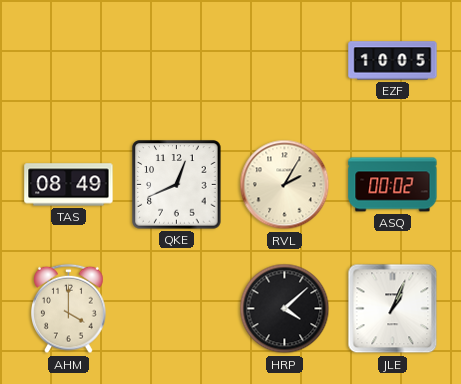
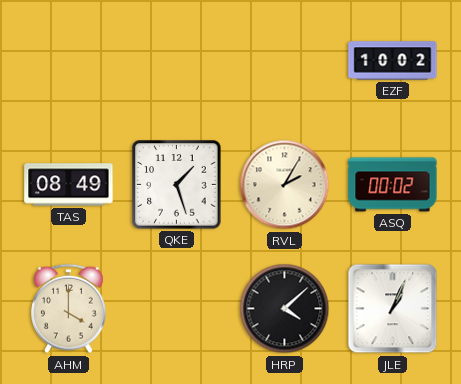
EZF: 10:05 -> 10:02 (393, 61)
QKE: 12:41 -> 1:27 (177, 185)
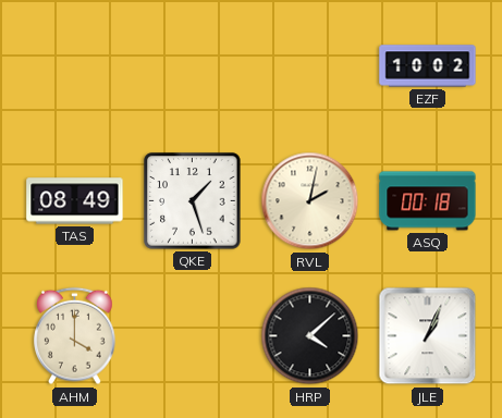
RVL: 2:05 -> 2:02 (310, 201)
ASQ: 00:02 -> 00:18 (428, 201)
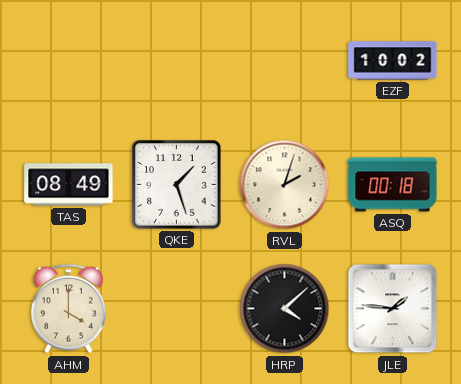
RVL: 2:02 -> 2:03 (285, 185)
JLE: 1:04 -> 1:46 (393, 309)
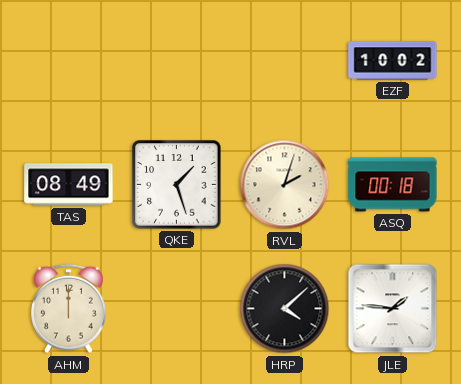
AHM: 4:00 -> 12:00 (69, 309)
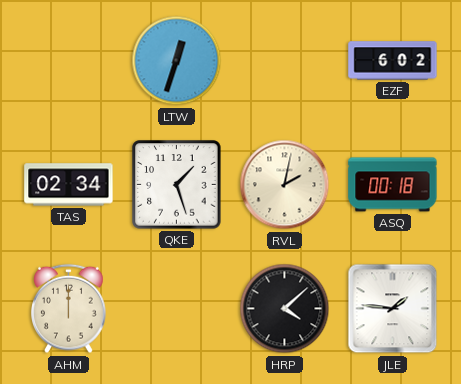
LTW: none -> 12:33 (177, 61)
EZF: 10:02 -> 6:02 (393, 61)
TAS: 08:49 -> 02:34 (69, 185)
RVL: 2:03 -> 2:02 (285, 185)
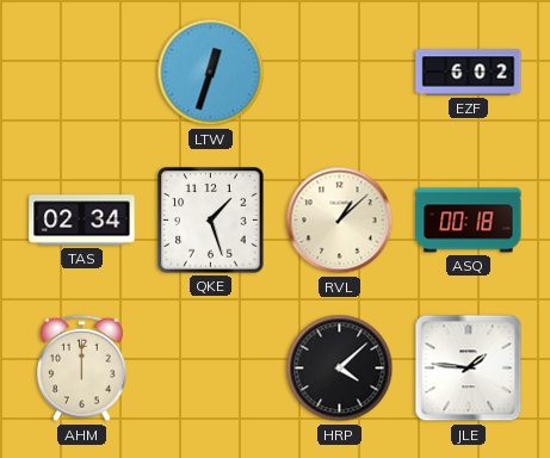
RVL: 2:02 -> 1:08 (340, 221)
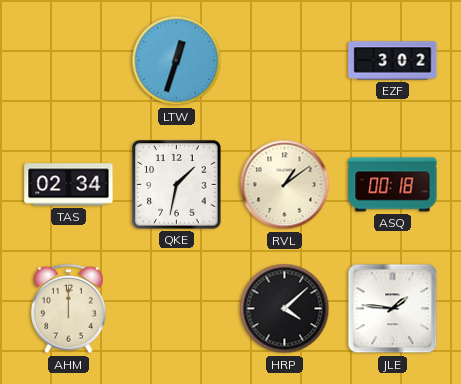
EZF: 6:02 -> 3:02 (393, 61)
QKE: 1:27 -> 1:32 (177, 185)
RVL: 1:08 -> 1:09 (285, 185)
